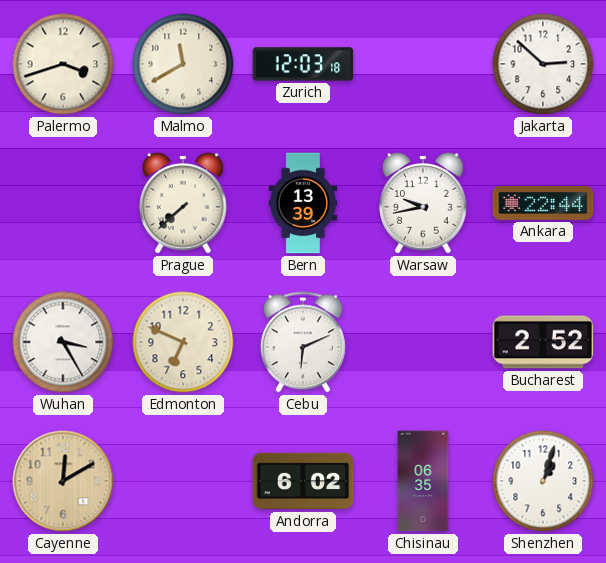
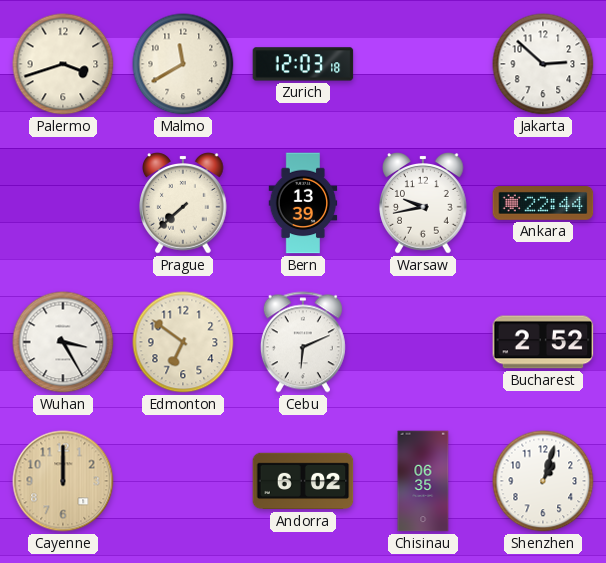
Edmonton: 6:49 -> 6:51 (183, 342)
Cayenne: 12:10 -> 12:00 (63, 481)
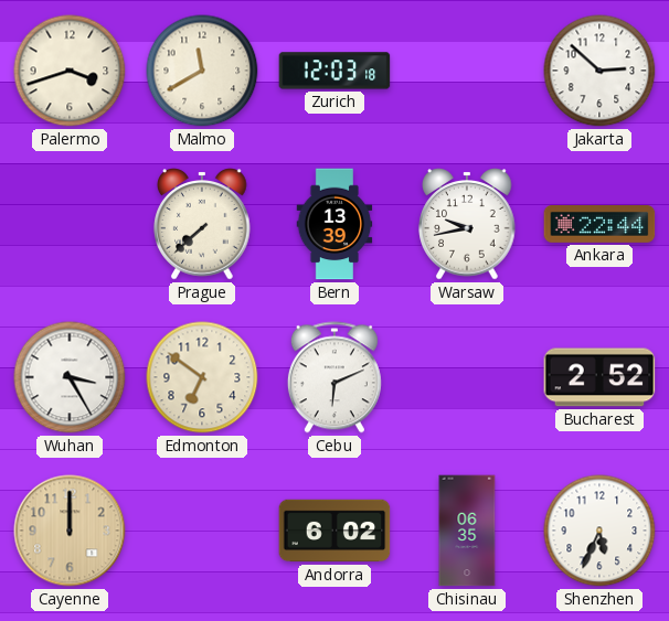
Shenzhen: 1:03 -> 5:34 (599, 531)
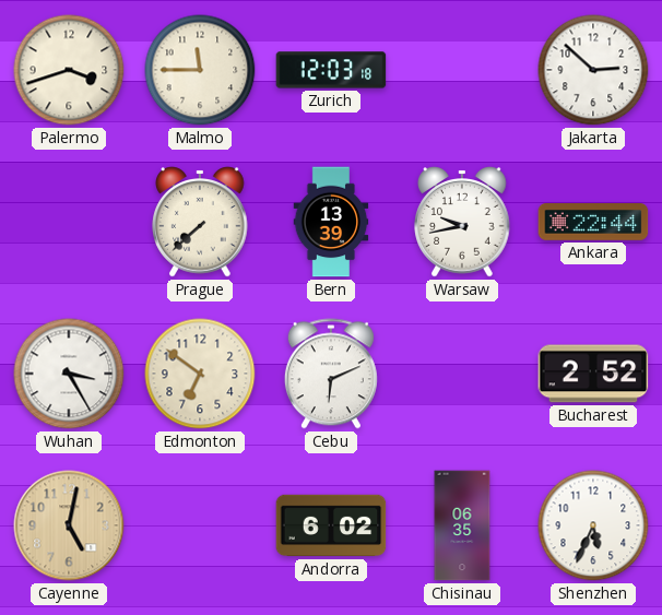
Malmo: 11:40 -> 11:45 (200, 70)
Cayenne: 12:00 -> 5:02 (69, 525)
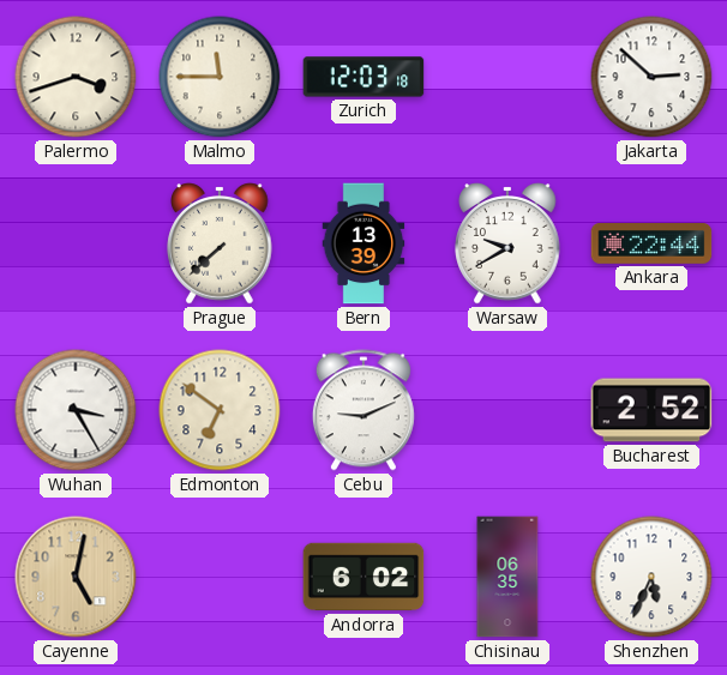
Warsaw: 9:43 -> 9:40 (507, 243)
Cebu: 6:11 -> 9:11 (363, 410)
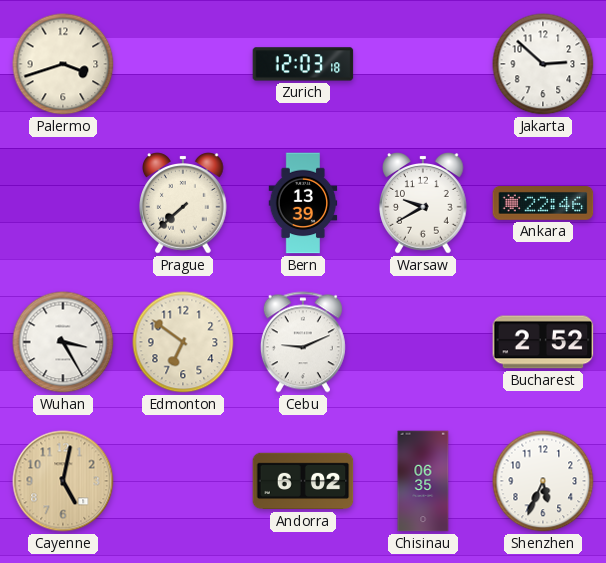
Malmo: 11:45 -> none (220, 77)
Ankara: 22:44 -> 22:46 (543, 204)
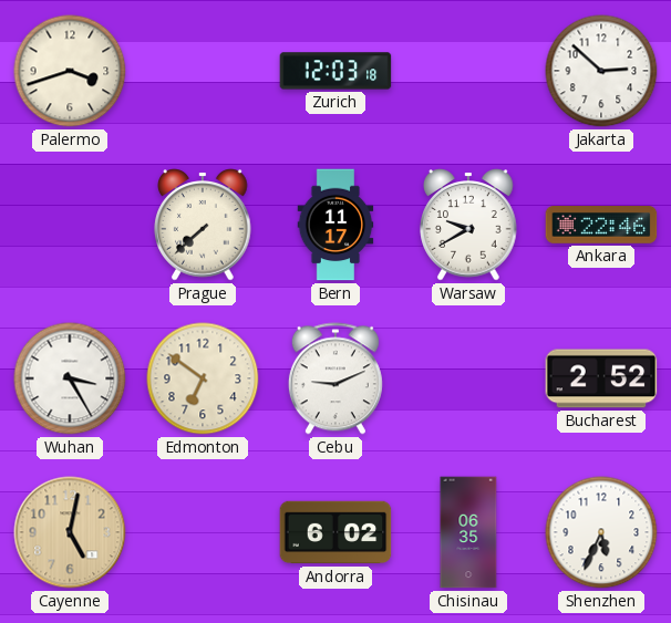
Bern: 13:39 -> 11:17 (335, 225)
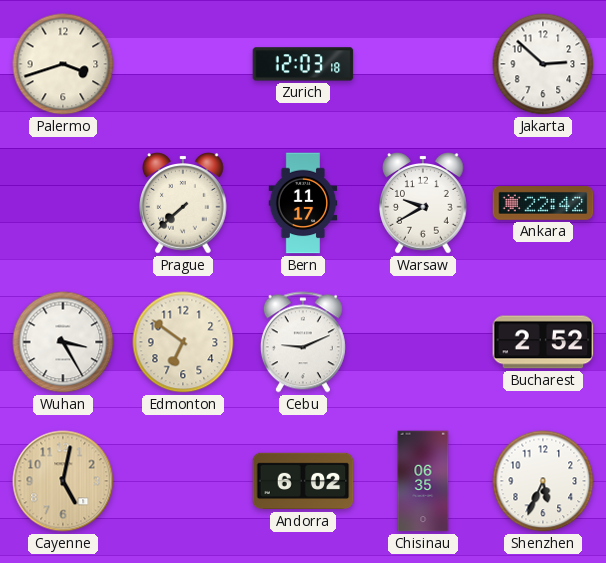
Ankara: 22:46 -> 22:42 (543, 204)
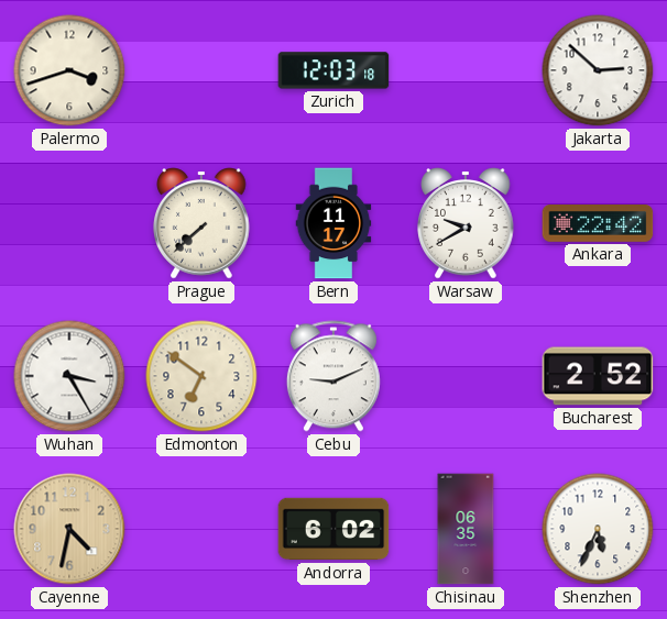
Cayenne: 5:02 -> 4:32 (69, 529)
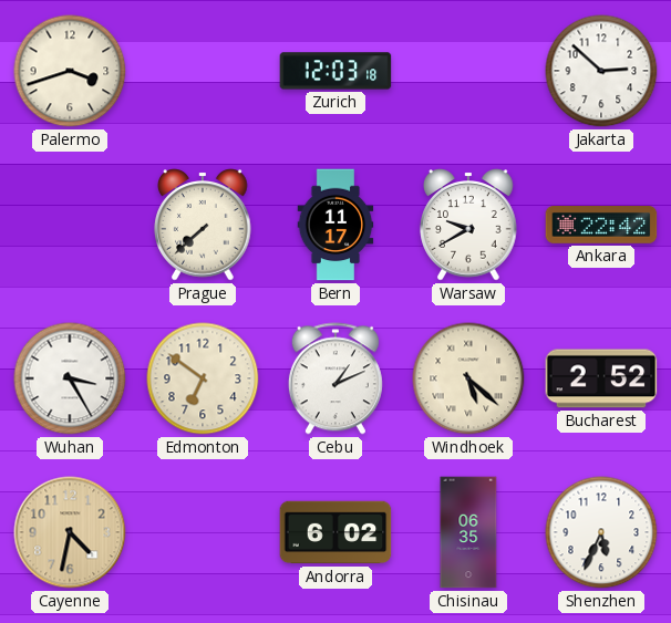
Cebu: 9:11 -> 1:11 (335, 378)
Windhoek: none -> 5:22 (468, 378)
